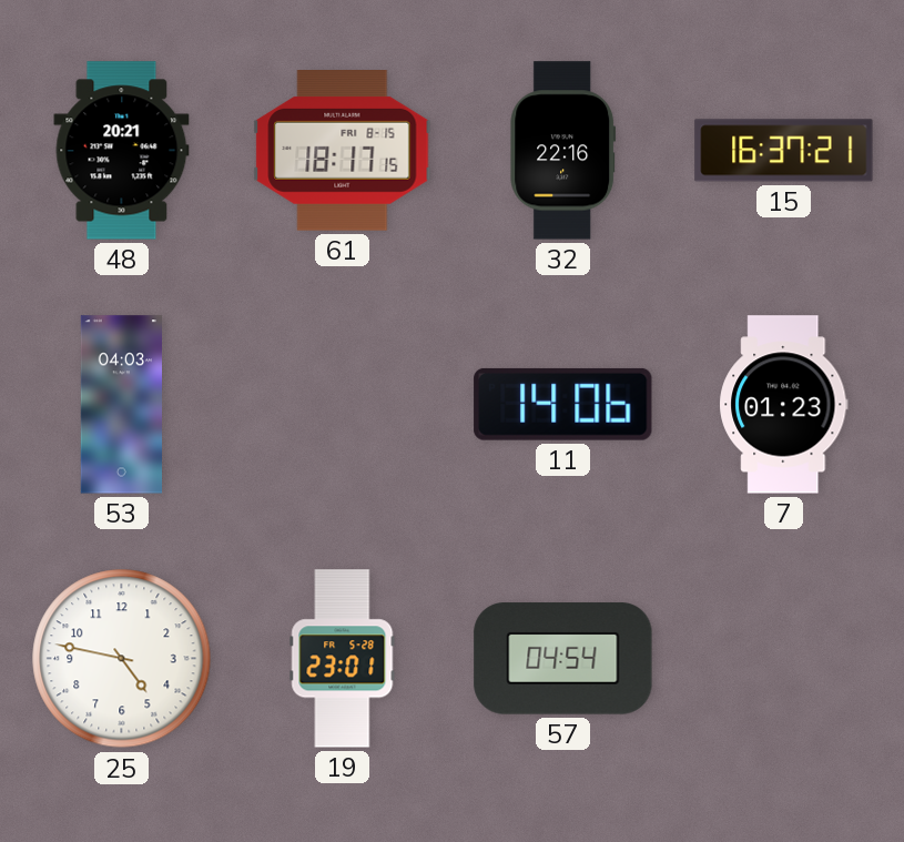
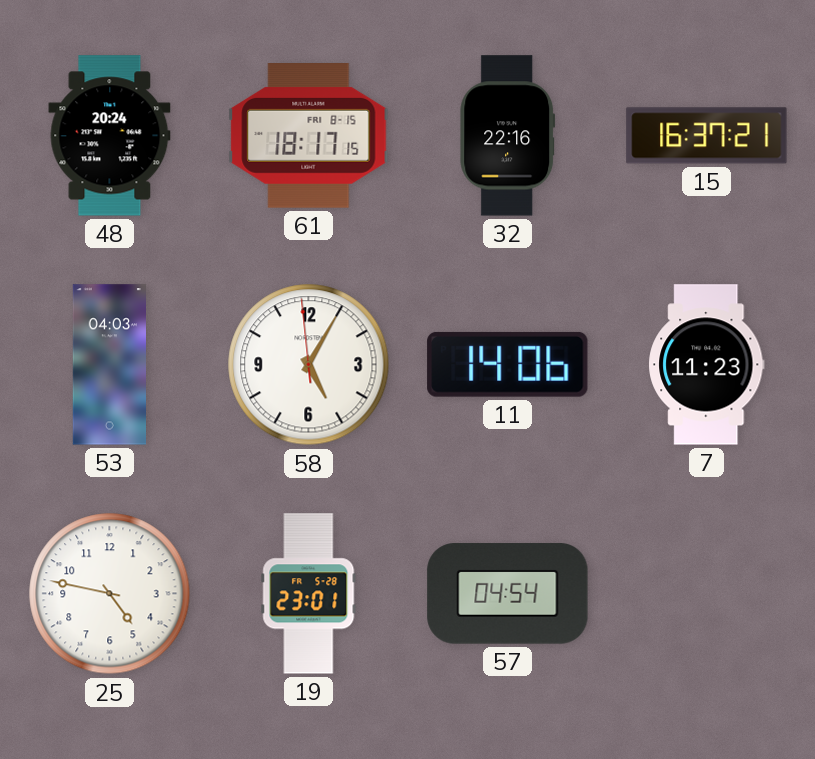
48: 20:21 -> 20:24 (110, 136)
58: none -> 5:04 (309, 365)
7: 01:23 -> 11:23 (707, 365)
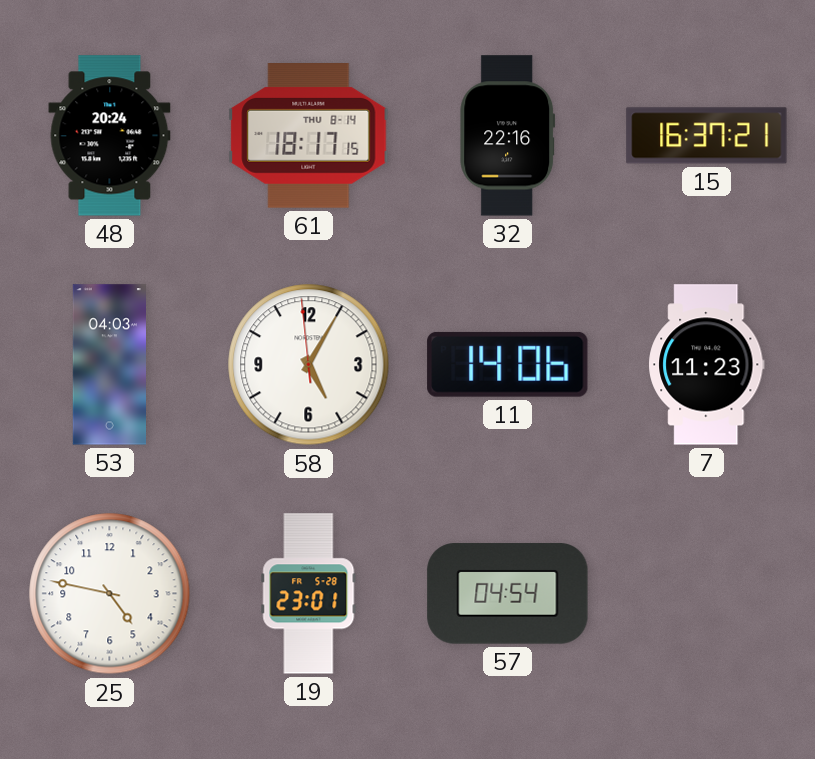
61 date: FRI 8-15 -> THU 8-14 (309, 136)
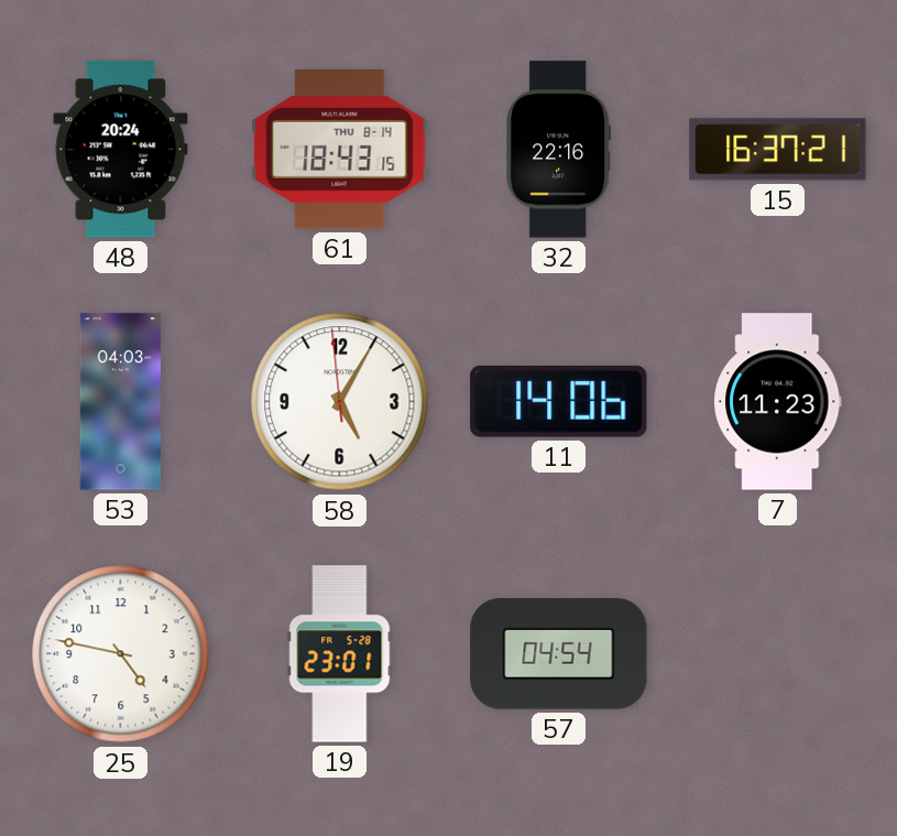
61: 18:17 -> 18:43 (340, 150)
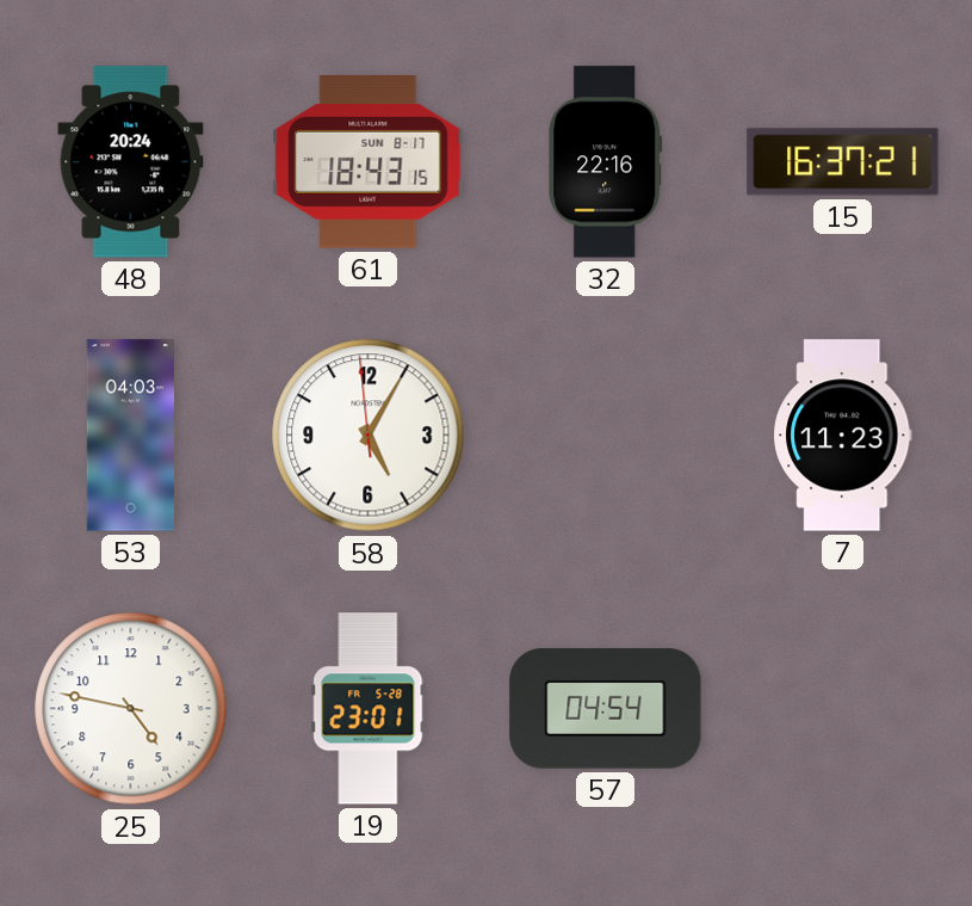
61 date: THU 8-14 -> SUN 8-17 (369, 162)
11: 14:06 -> none (559, 401)
